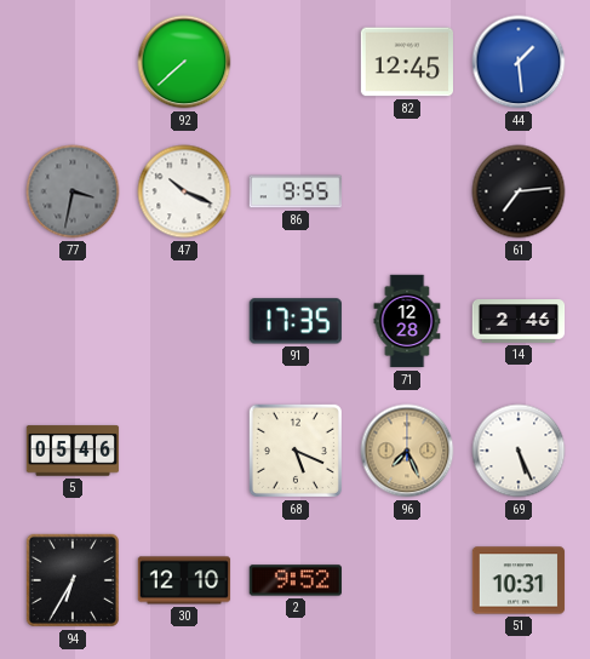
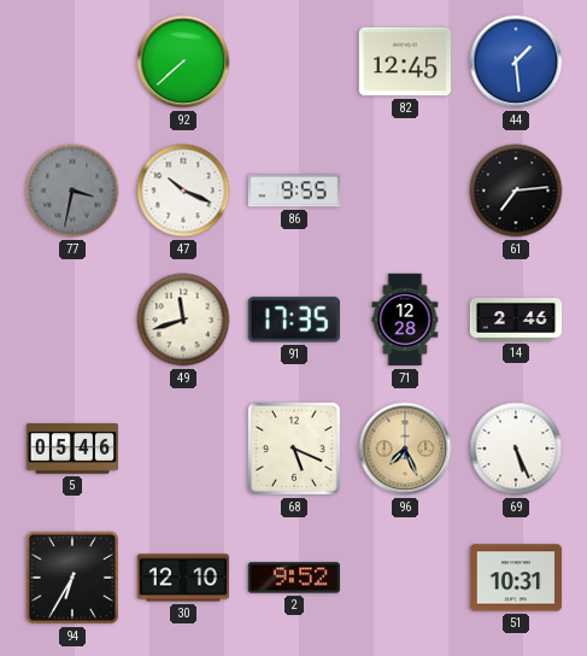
49: none -> 11:42 (183, 320)
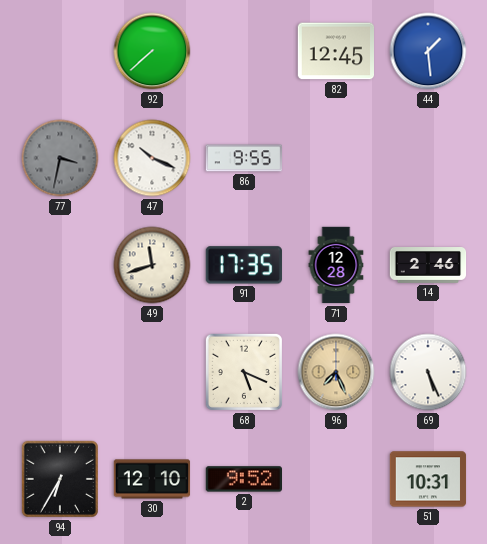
61: 7:14 -> none (516, 191)
5: 05:46 -> none (72, 449)
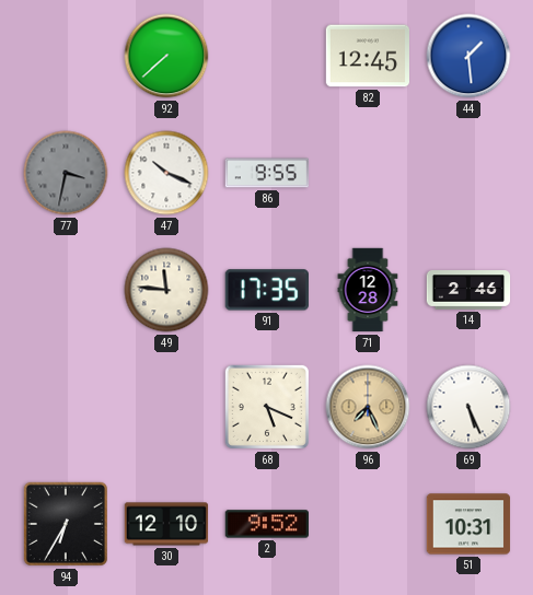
49: 11:42 -> 11:46 (166, 290)
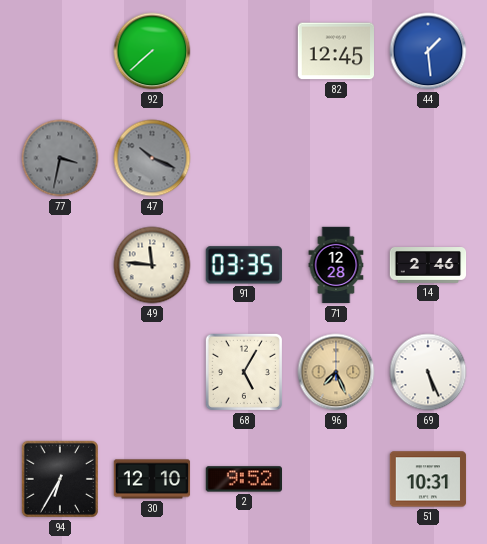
47 dial: white -> grey (152, 158)
86: 9:55 -> none (266, 173)
91: 17:35 -> 03:35 (244, 265)
68: 5:19 -> 5:05 (244, 372)
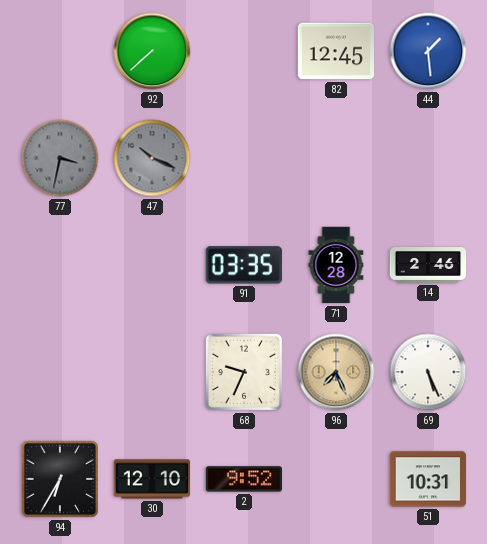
49: 11:46 -> none (152, 265)
68: 5:05 -> 9:34 (244, 372)
